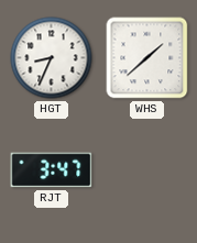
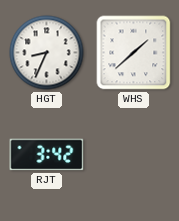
RJT: 3:47 -> 3:42 (47, 155)
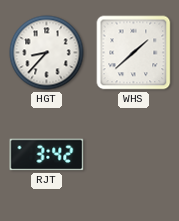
HGT: 8:34 -> 8:37 (47, 53)
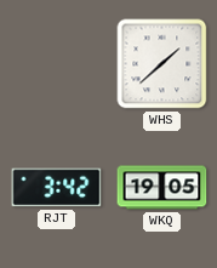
HGT: 8:37 -> none (47, 53)
WKQ: none -> 19:05 (162, 188)
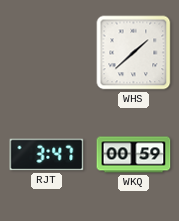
RJT: 3:42 -> 3:47 (47, 155)
WKQ: 19:05 -> 00:59 (134, 155)
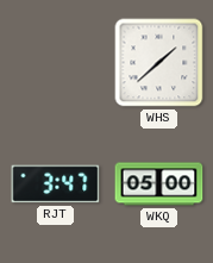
WKQ: 00:59 -> 05:00 (159, 184)
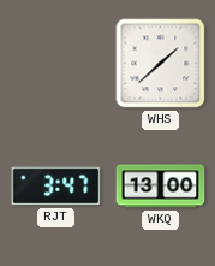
WKQ: 05:00 -> 13:00 (161, 187)
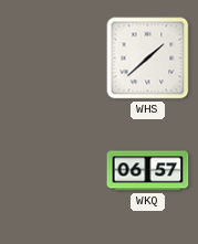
RJT: 3:47 -> none (56, 187)
WKQ: 13:00 -> 06:57 (148, 171)
